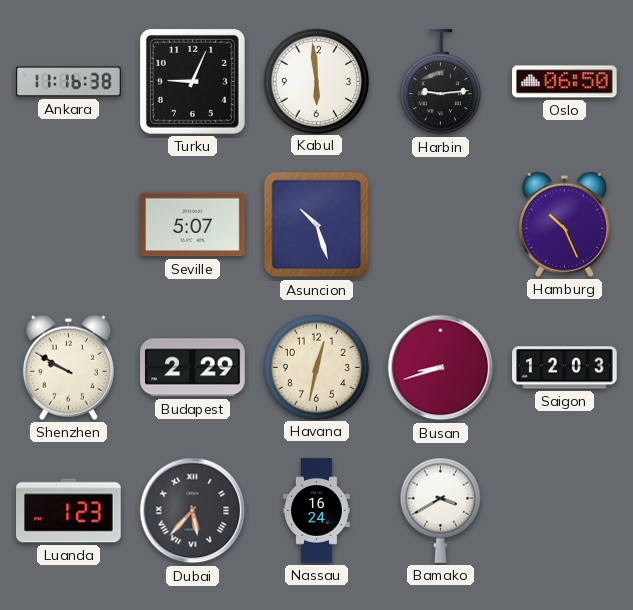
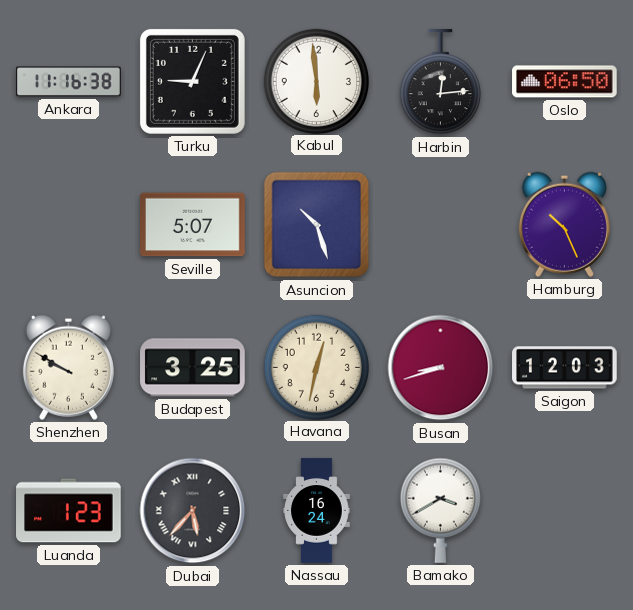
Harbin: 9:14 -> 12:14 (440, 82)
Budapest: 2:29 -> 3:25 (193, 368)
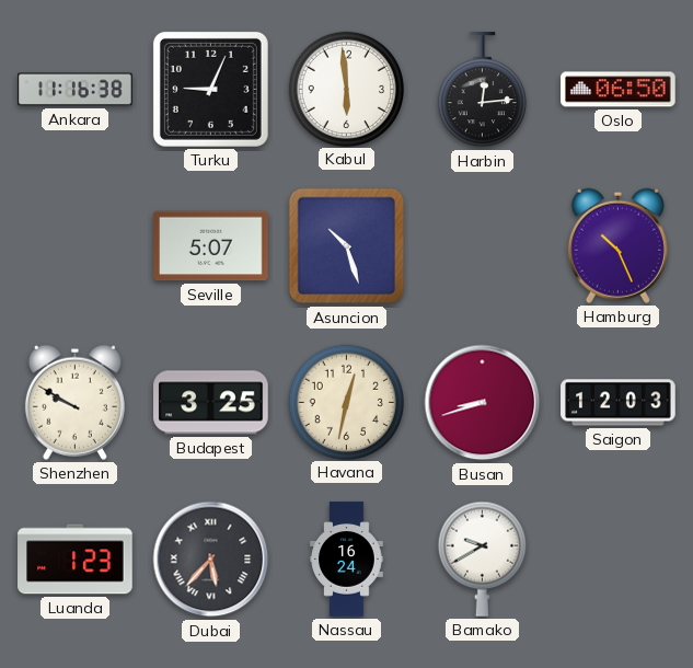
Bamako: 3:40 -> 9:40 (482, 558)
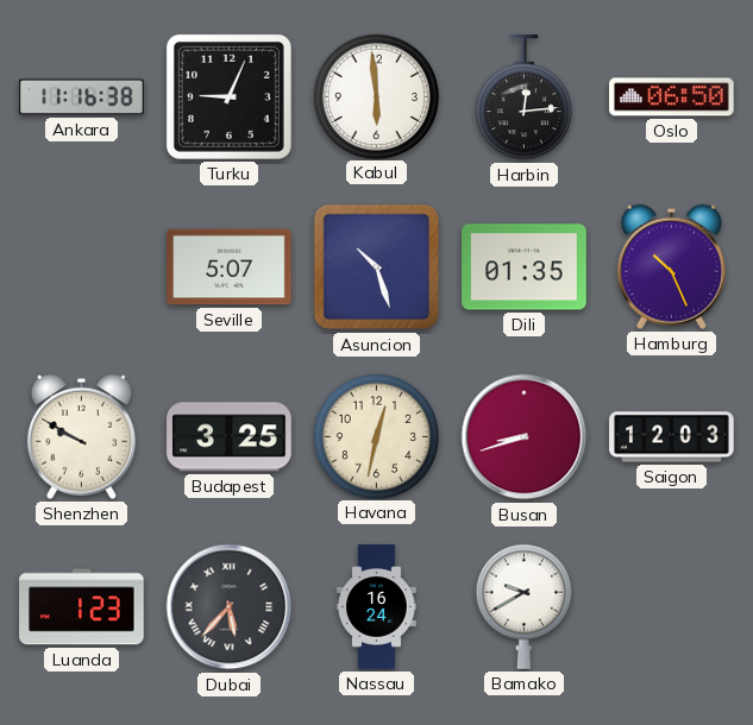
Dili: none -> 01:35 (525, 267)
